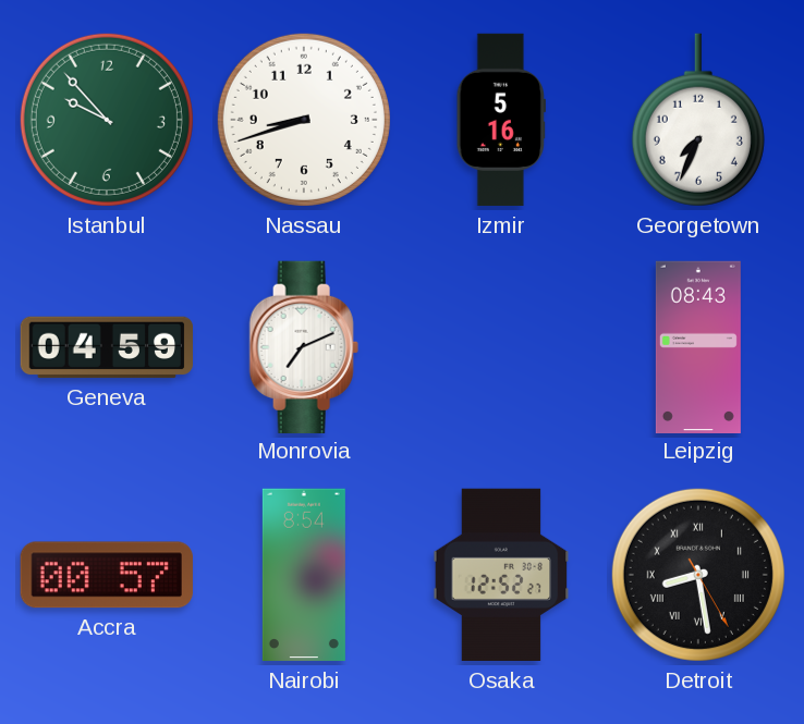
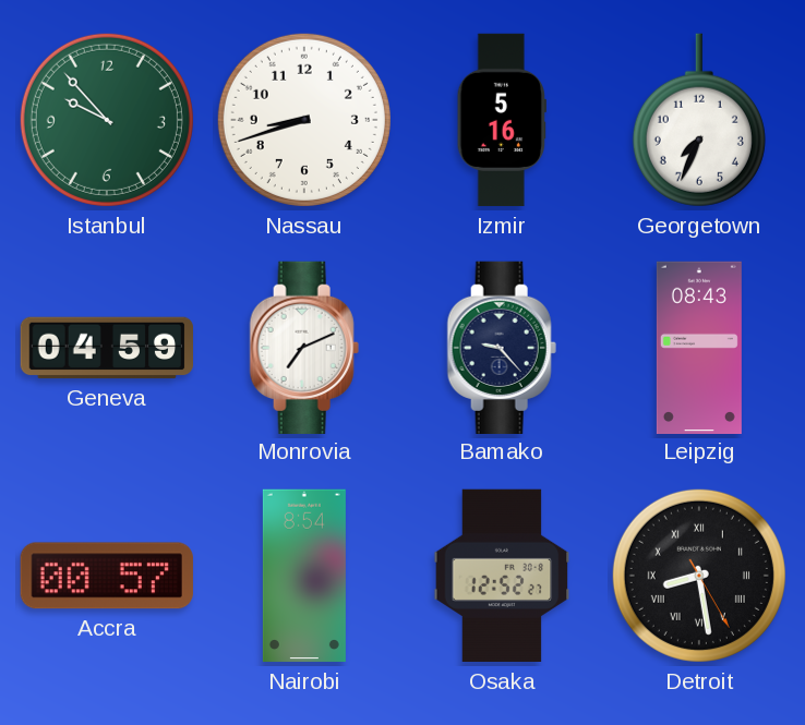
Bamako: none -> 9:23 (502, 347)
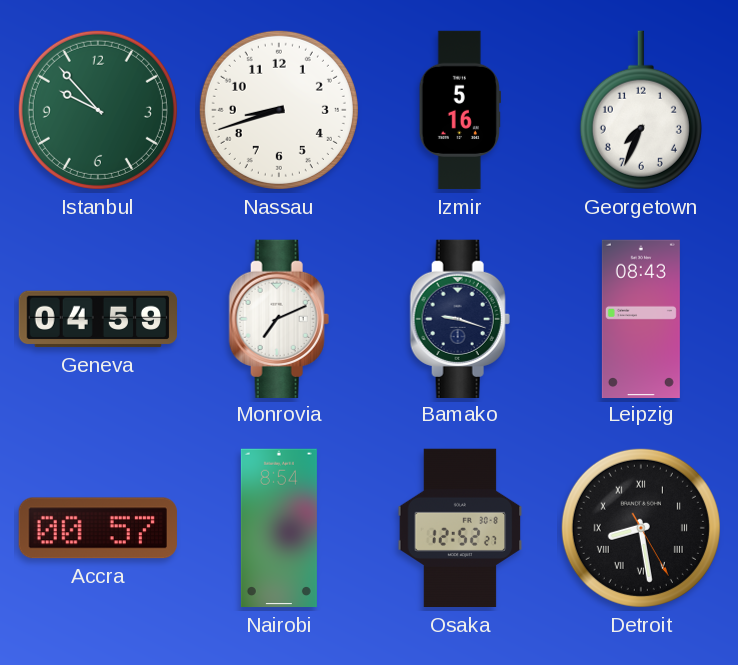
Bamako: 9:23 -> 9:18 (460, 318)
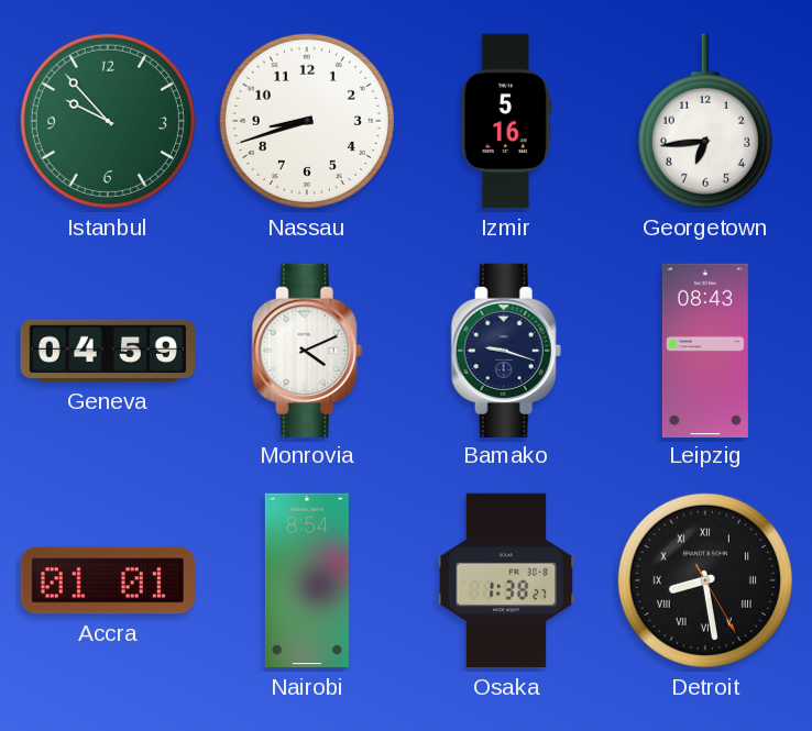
Georgetown: 7:34 -> 6:44 (705, 121)
Monrovia: 7:11 -> 4:11 (307, 350)
Accra: 00:57 -> 01:01 (108, 580)
Osaka: 12:52 -> 1:38 (506, 580)
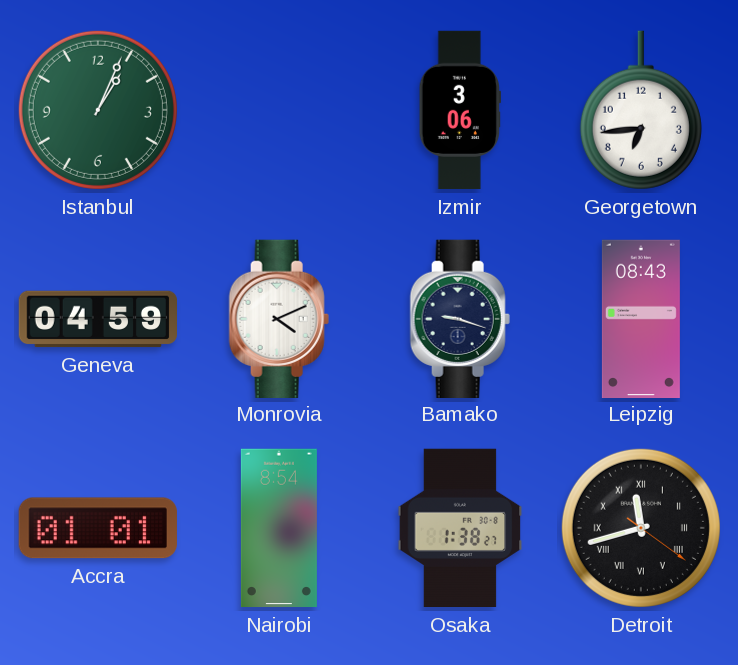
Istanbul: 9:53 -> 1:04 (98, 110)
Nassau: 8:42 -> none (307, 121)
Izmir: 5:16 -> 3:06 (460, 110)
Detroit: 8:28 -> 11:42 (641, 528)
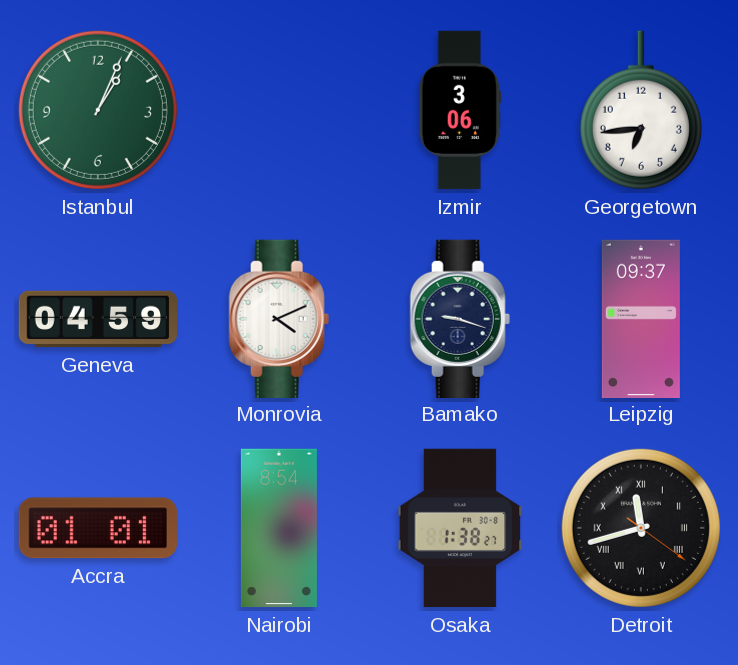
Leipzig: 08:43 -> 09:37 (641, 318)
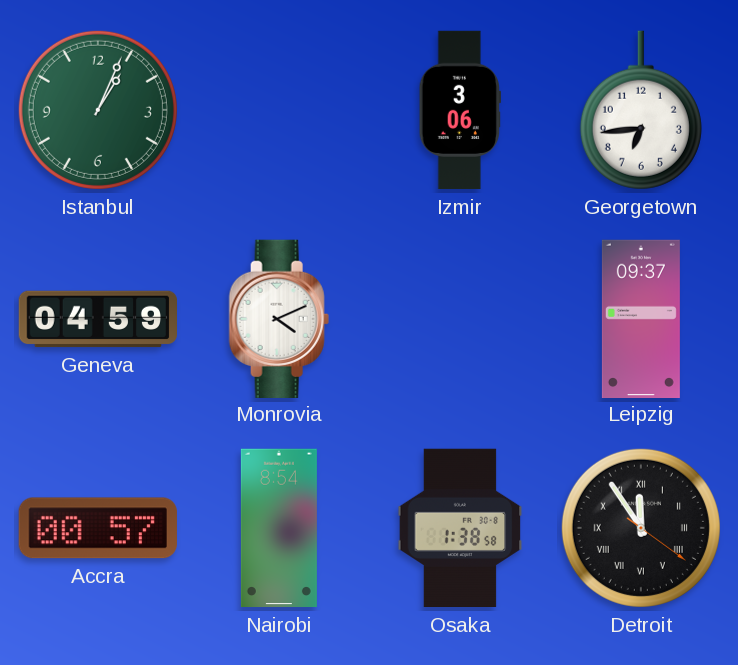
Bamako: 9:18 -> none (460, 318)
Accra: 01:01 -> 00:57 (98, 528)
Osaka: 1:38:27 -> 1:38:58 (460, 528)
Detroit: 11:42 -> 11:54 (641, 528)
